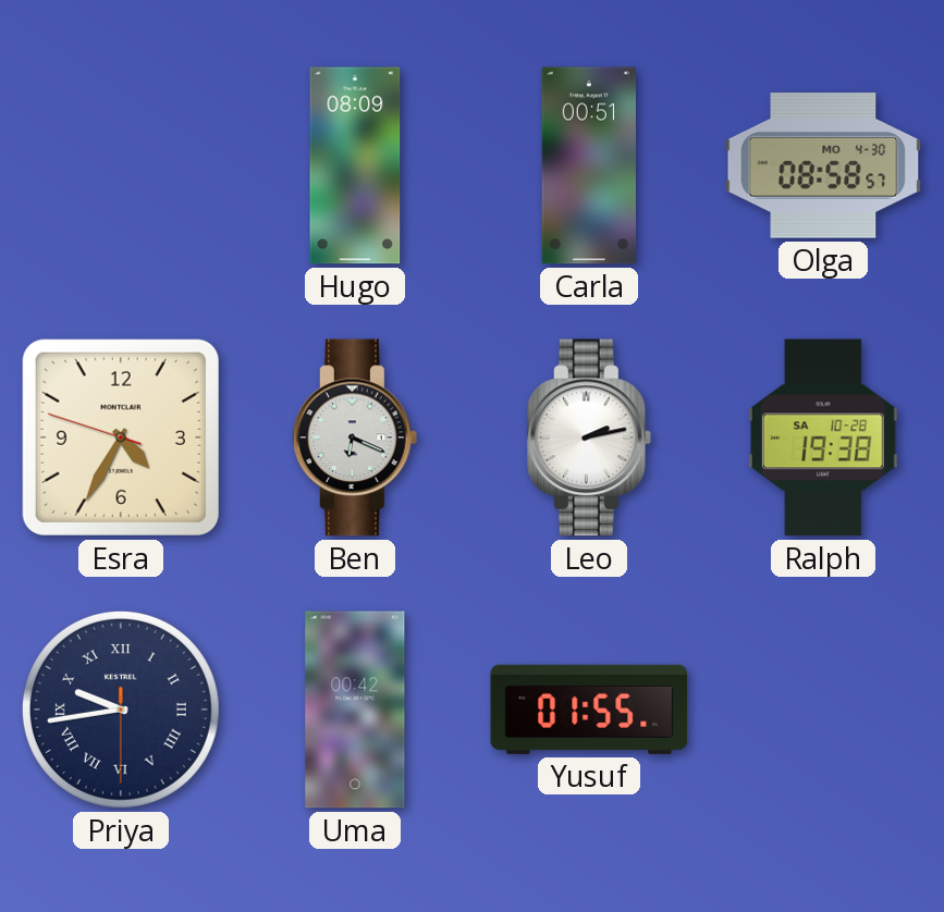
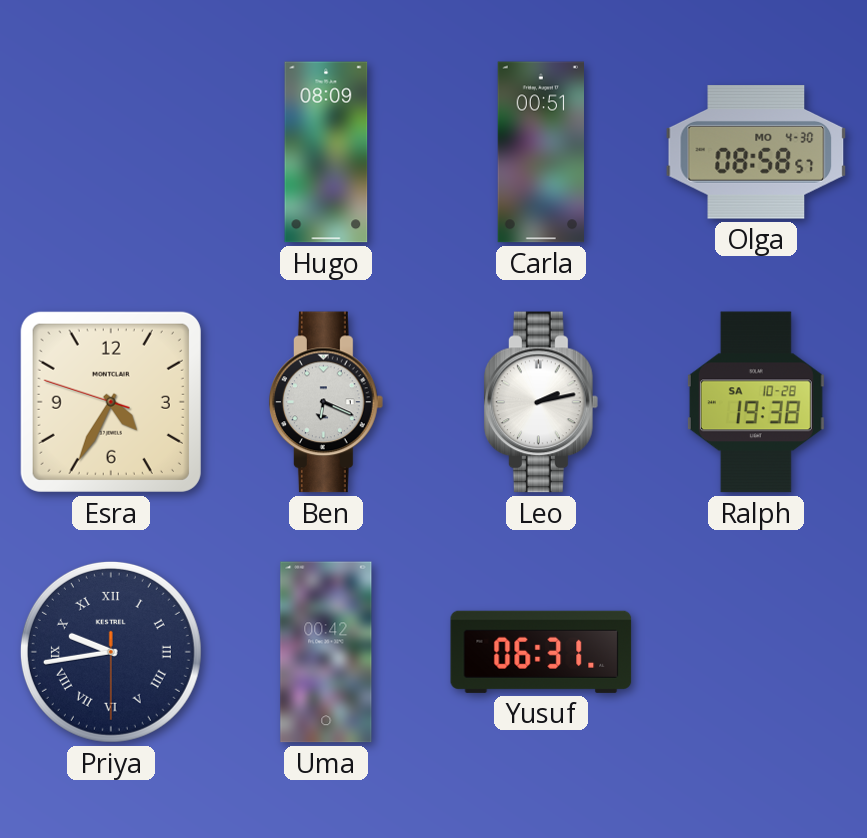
Yusuf: 01:55 -> 06:31 (541, 652)
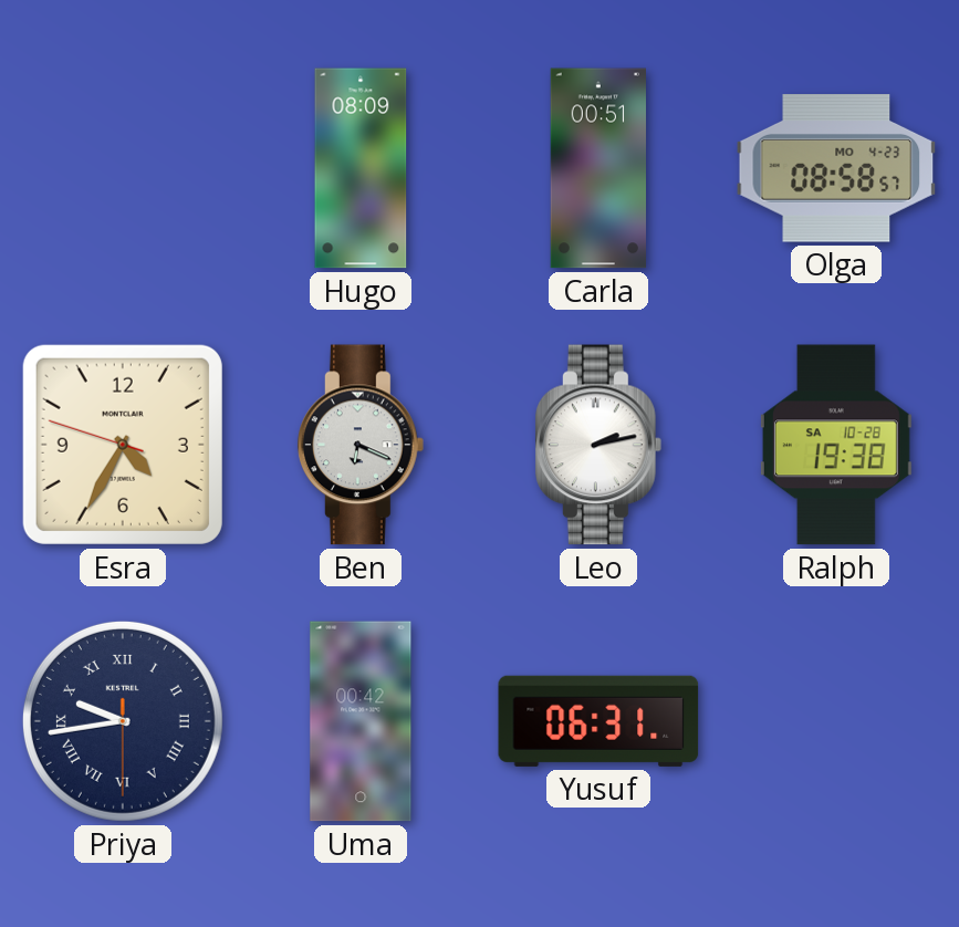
Olga date: MO 4-30 -> MO 4-23 (836, 168)
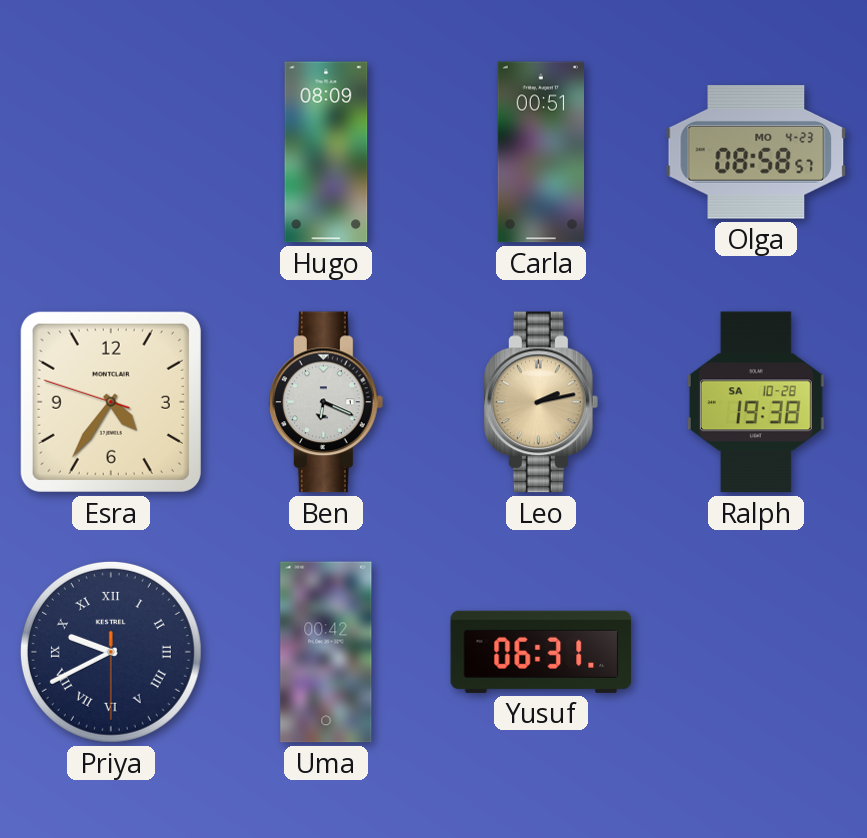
Esra: 4:34 -> 4:35 (111, 402)
Leo dial: white -> champagne (541, 402)
Priya: 9:43 -> 9:40 (111, 652)
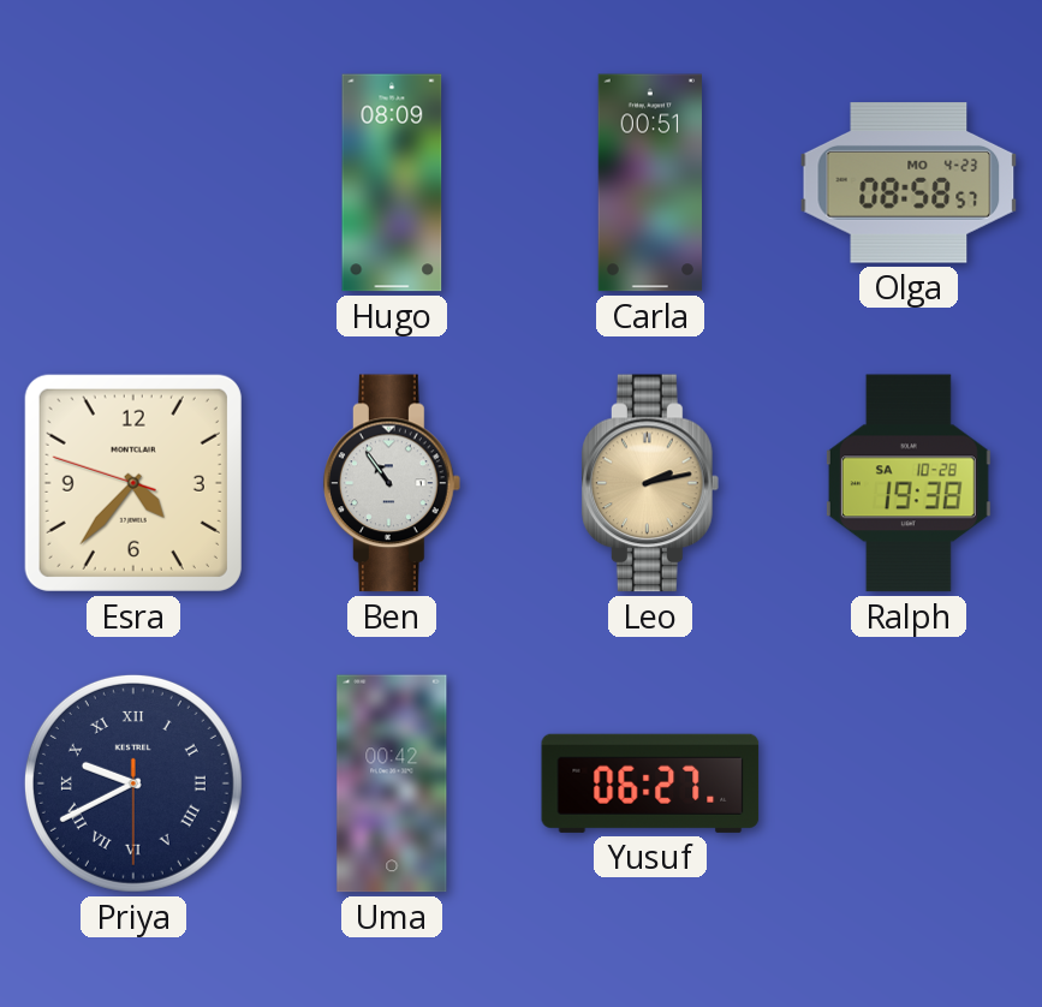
Esra: 4:35 -> 4:36 (133, 483)
Ben: 6:19 -> 10:54 (392, 483)
Yusuf: 06:31 -> 06:27 (650, 783)
